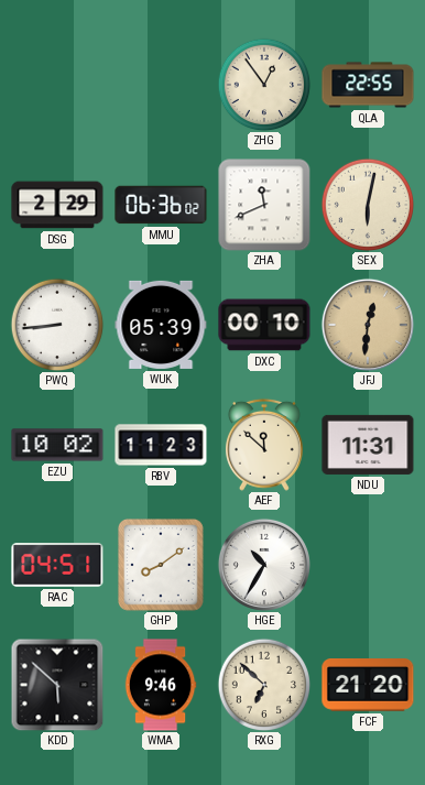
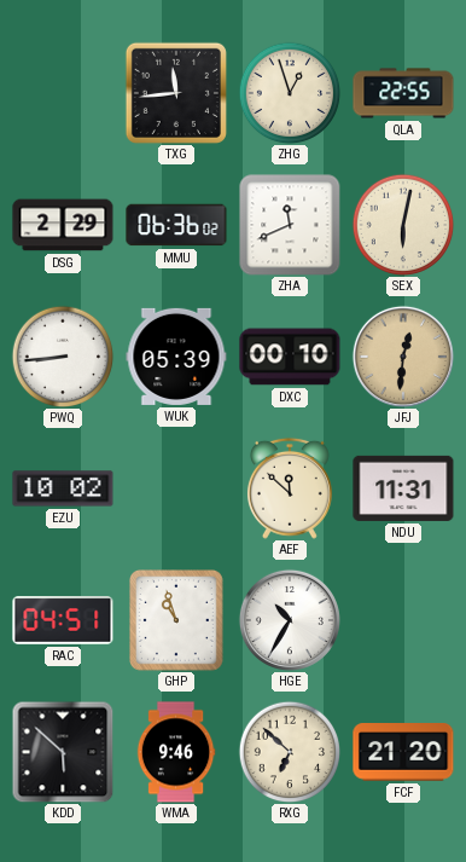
TXG: none -> 11:44 (176, 93)
ZHG: 12:54 -> 12:57 (290, 93)
RBV: 11:23 -> none (161, 445)
GHP: 8:09 -> 10:57 (177, 621)
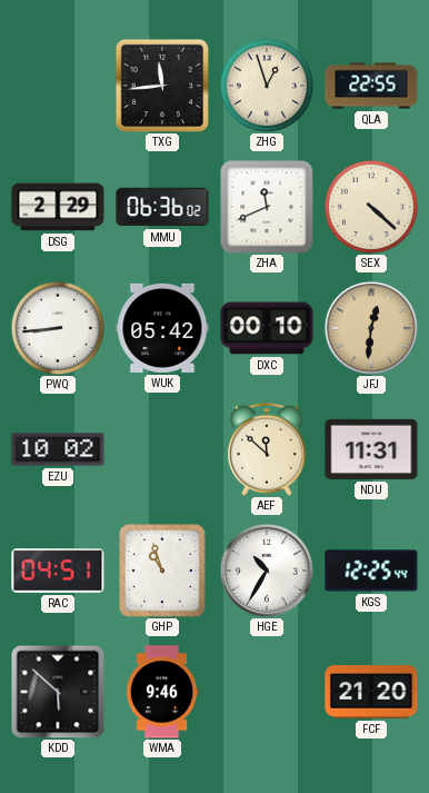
SEX: 6:02 -> 4:22 (371, 207)
WUK: 05:39 -> 05:42 (162, 328)
KGS: none -> 12:25 (371, 571)
RXG: 6:52 -> none (290, 752)
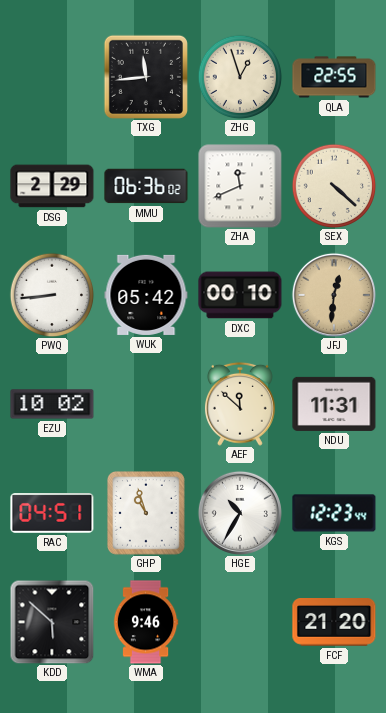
KGS: 12:25 -> 12:23 (334, 513)
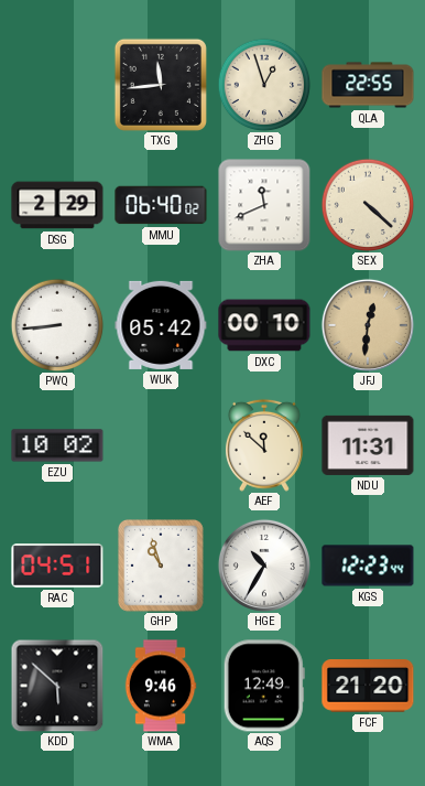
MMU: 06:36 -> 06:40 (161, 205)
AQS: none -> 12:49 (264, 686)
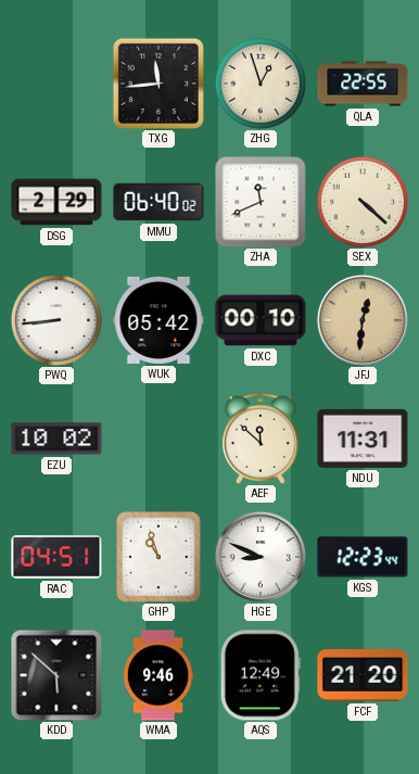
HGE: 10:35 -> 8:49 (261, 557)
